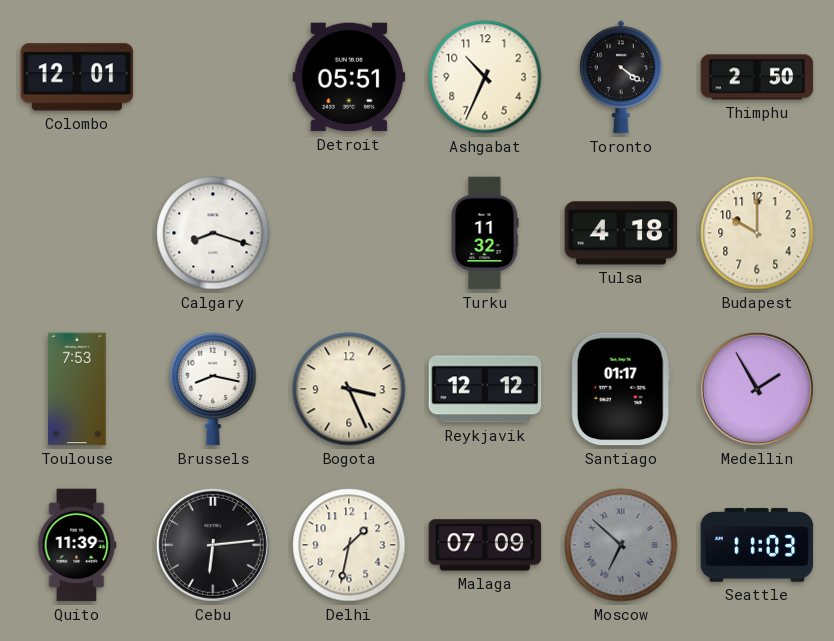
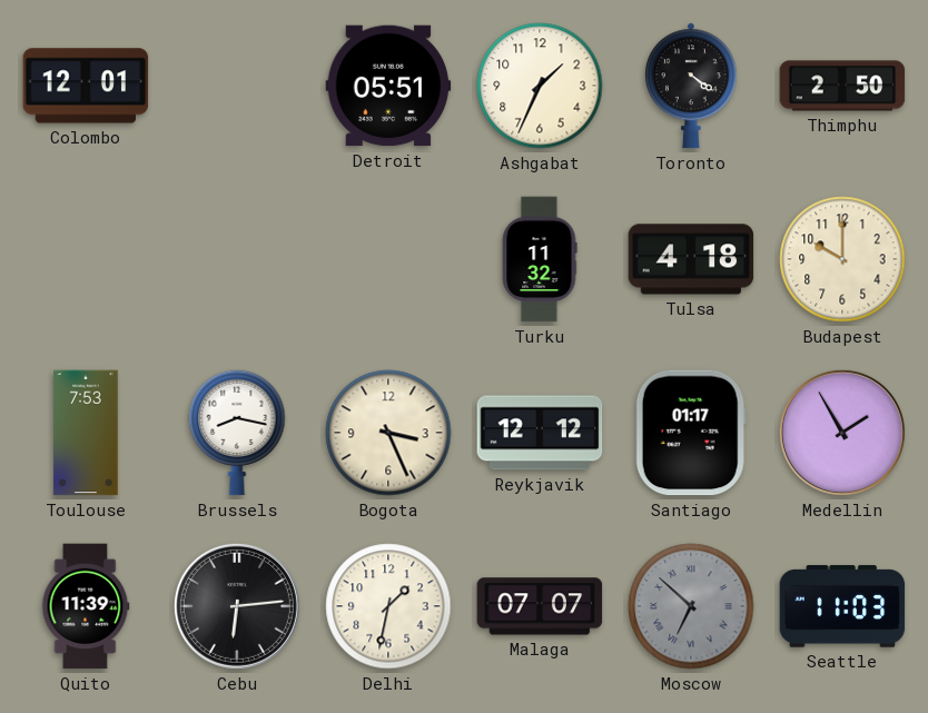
Ashgabat: 10:34 -> 1:34 (540, 86)
Calgary: 8:18 -> none (213, 233)
Malaga: 07:09 -> 07:07 (540, 606)
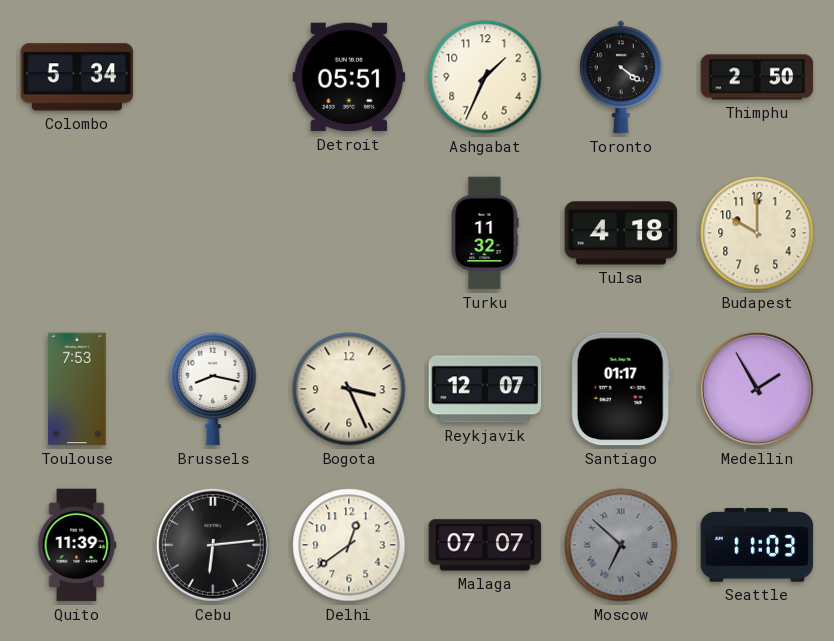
Colombo: 12:01 -> 5:34 (77, 77)
Reykjavik: 12:12 -> 12:07 (485, 389)
Delhi: 1:32 -> 12:39 (349, 545)
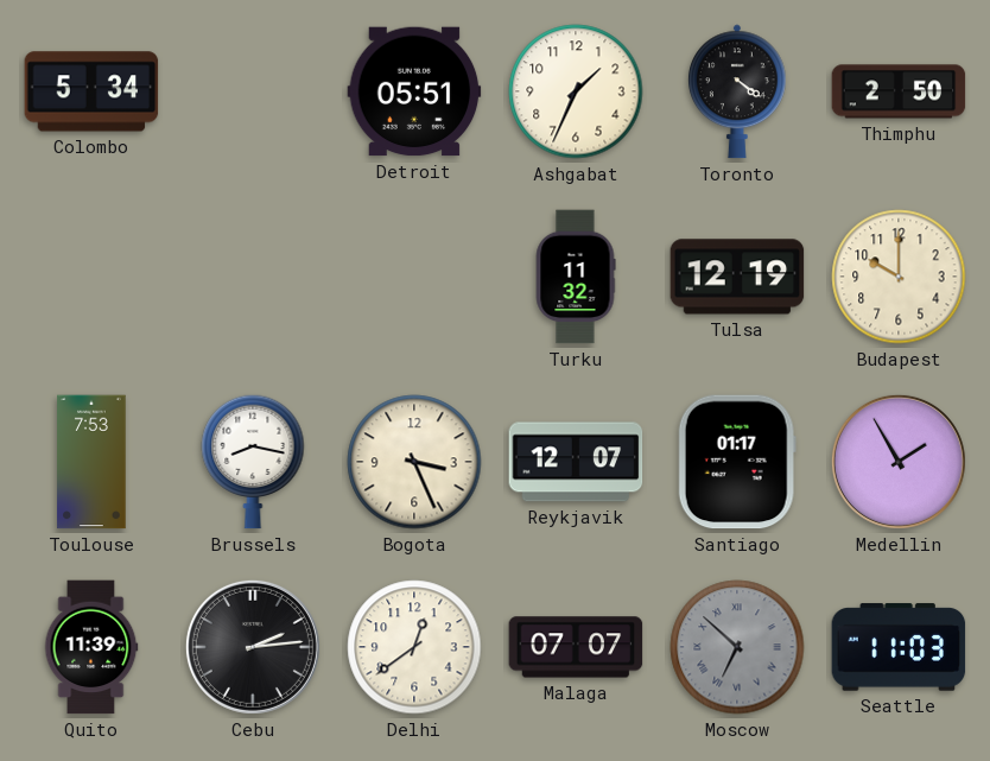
Tulsa: 4:18 -> 12:19 (737, 277)
Cebu: 6:14 -> 2:14 (253, 647)
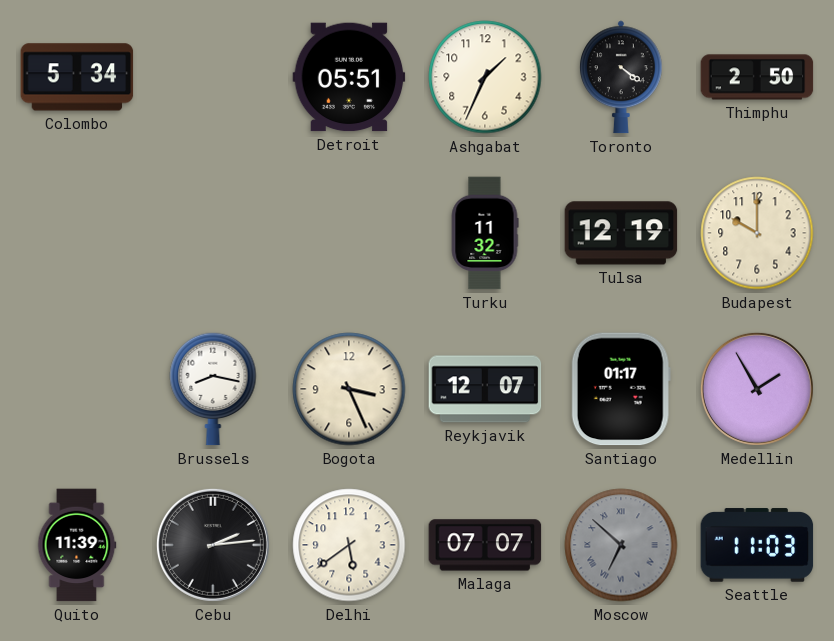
Toulouse: 7:53 -> none (91, 462)
Delhi: 12:39 -> 5:39 (349, 545)
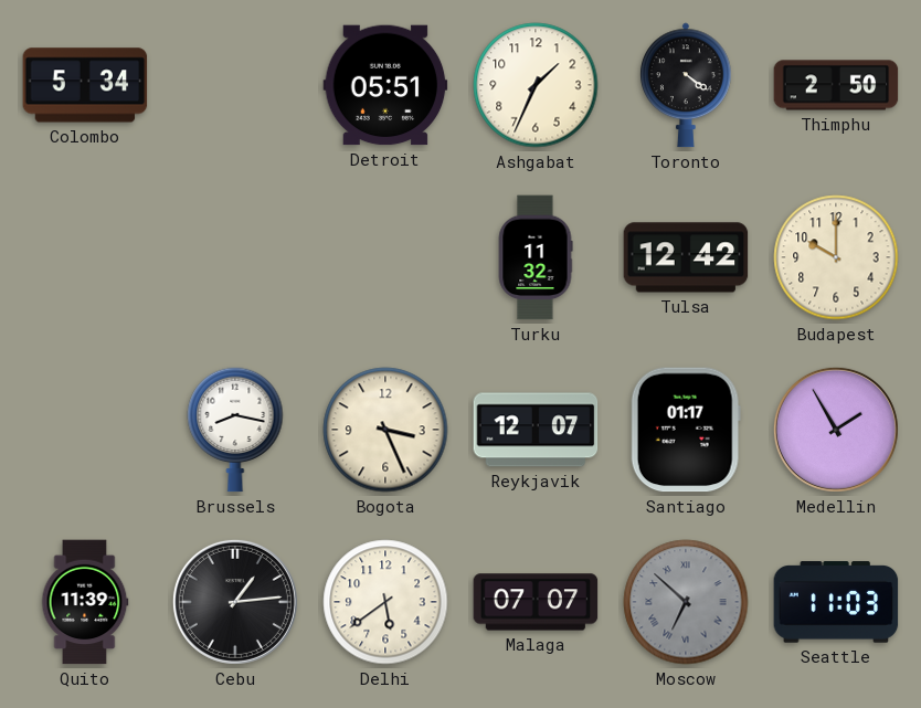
Tulsa: 12:19 -> 12:42 (686, 257)
Cebu: 2:14 -> 1:14 (235, 602)
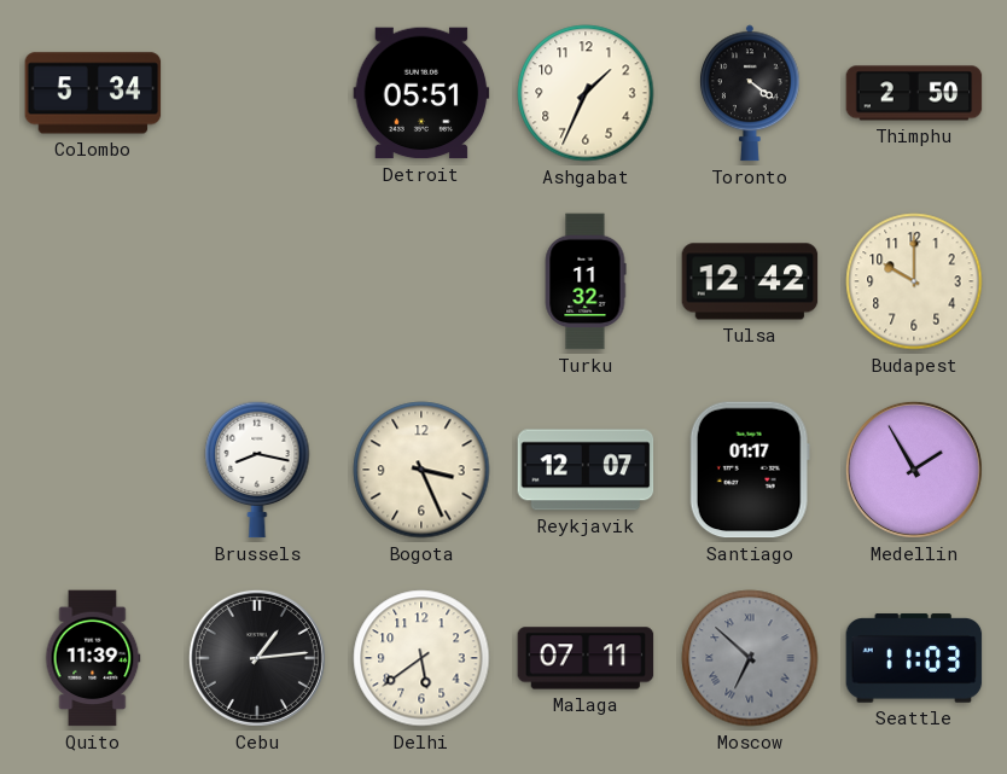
Malaga: 07:07 -> 07:11 (586, 658)
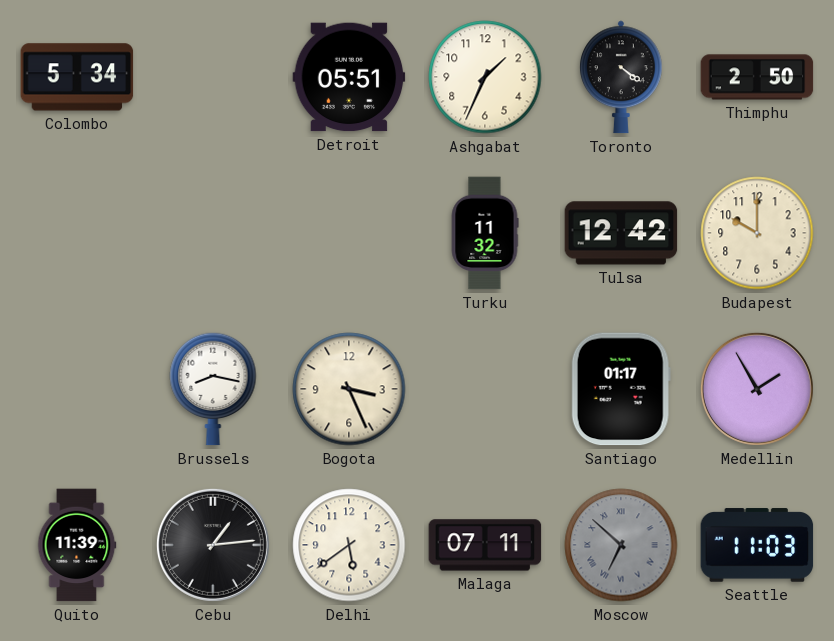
Reykjavik: 12:07 -> none (586, 470)
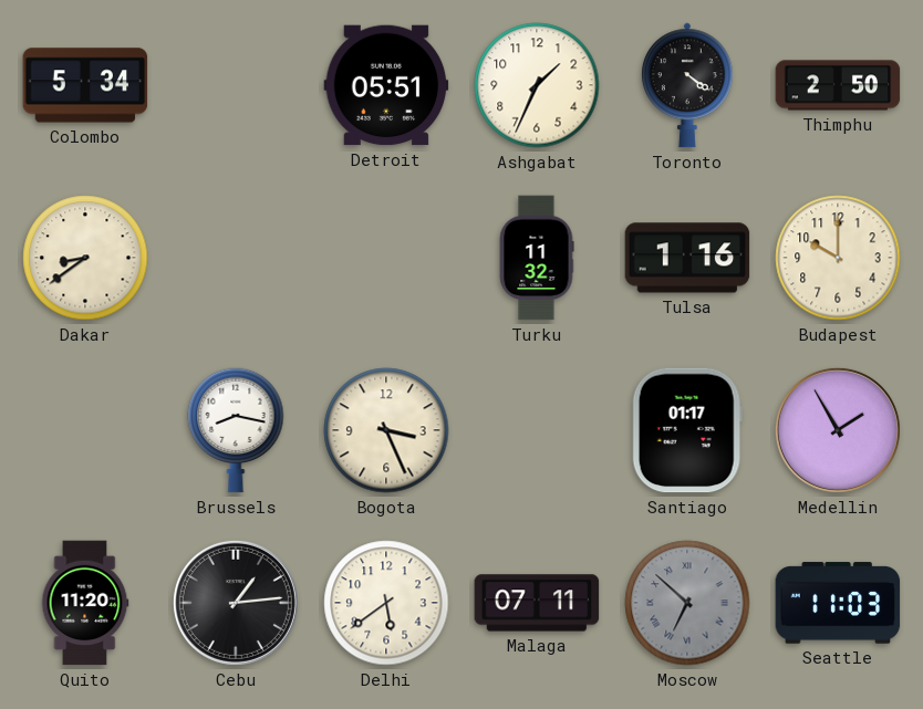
Dakar: none -> 8:39 (85, 258)
Tulsa: 12:42 -> 1:16 (687, 258)
Quito: 11:39 -> 11:20 (85, 603)
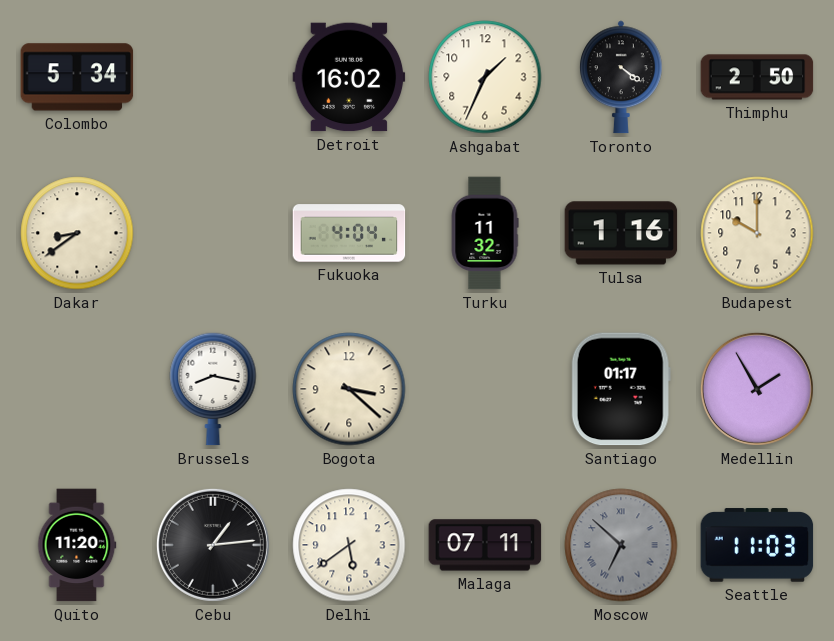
Detroit: 05:51 -> 16:02 (349, 77)
Fukuoka: none -> 4:04 (349, 233)
Bogota: 3:26 -> 3:22 (349, 389)
